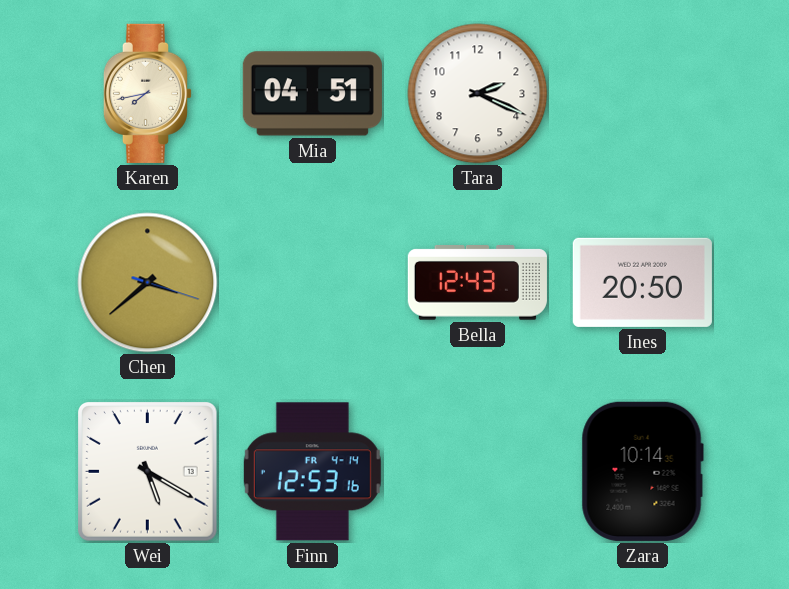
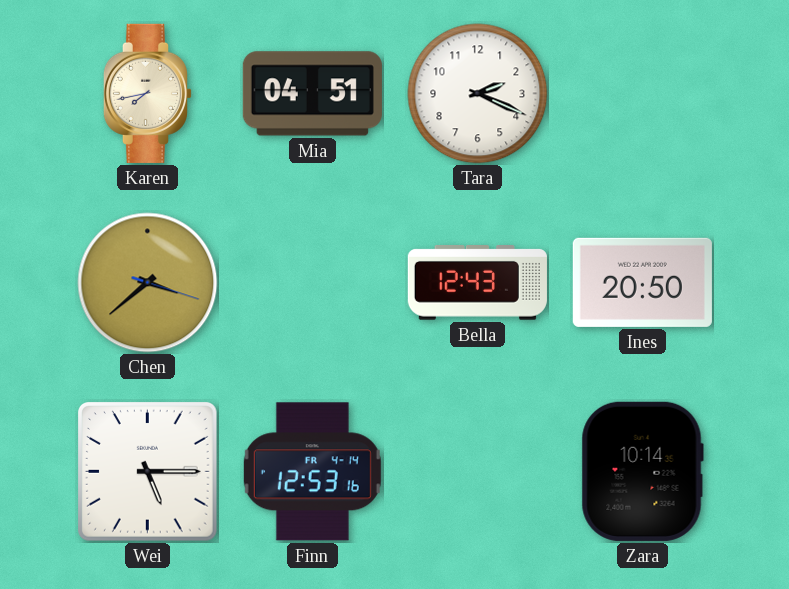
Wei: 5:20 -> 5:15 (148, 472)
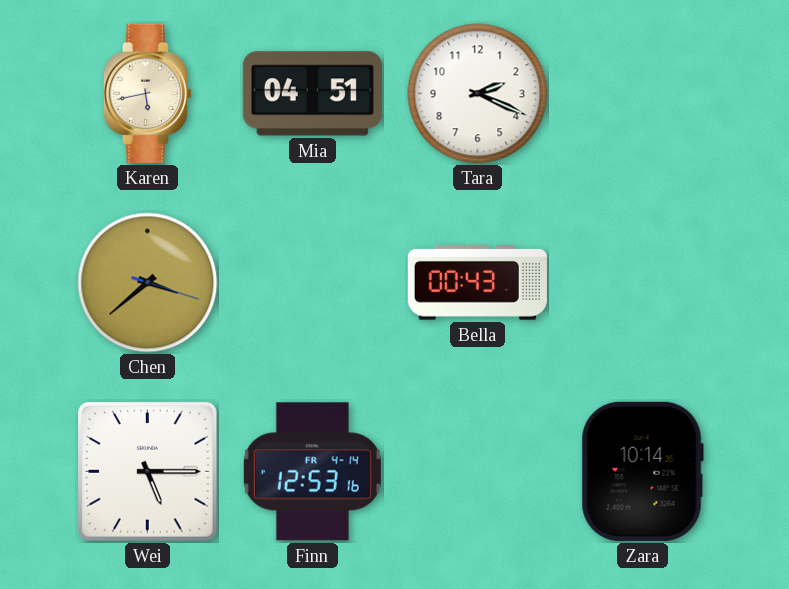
Karen: 7:43 -> 5:43 (148, 93)
Bella: 12:43 -> 00:43 (477, 283)
Ines: 20:50 -> none (642, 282)
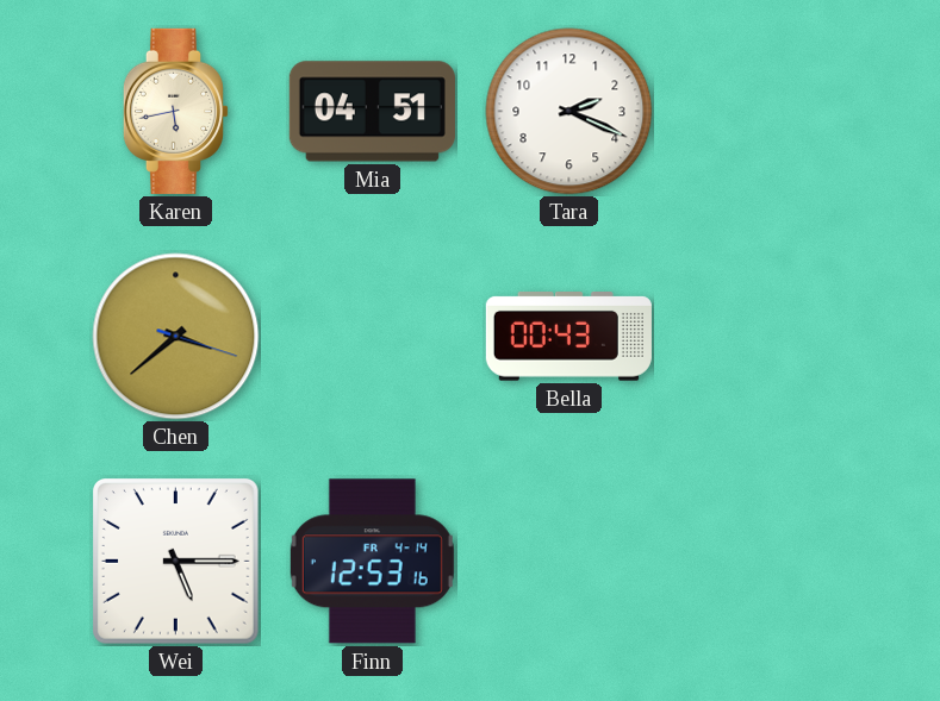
Zara: 10:14 -> none (642, 471)
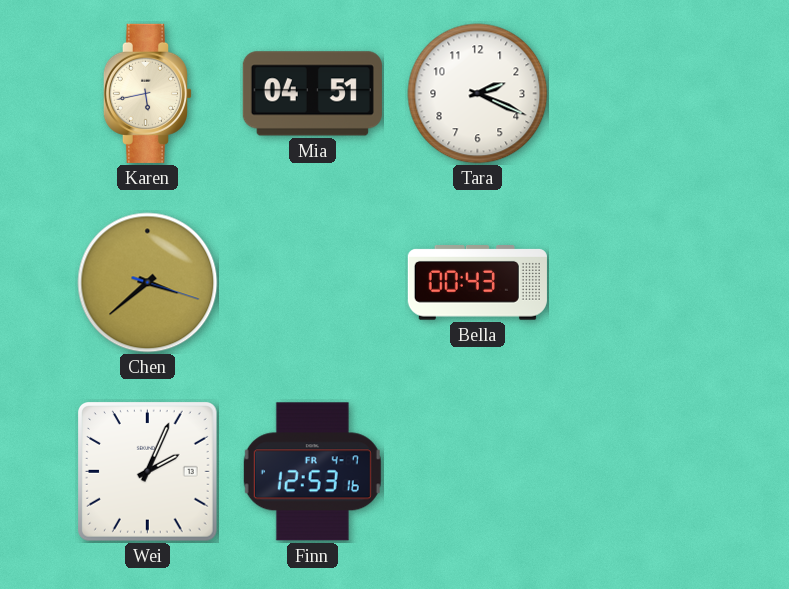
Wei: 5:15 -> 2:04 (148, 472)
Finn date: FR 4-14 -> FR 4-7 (312, 472)
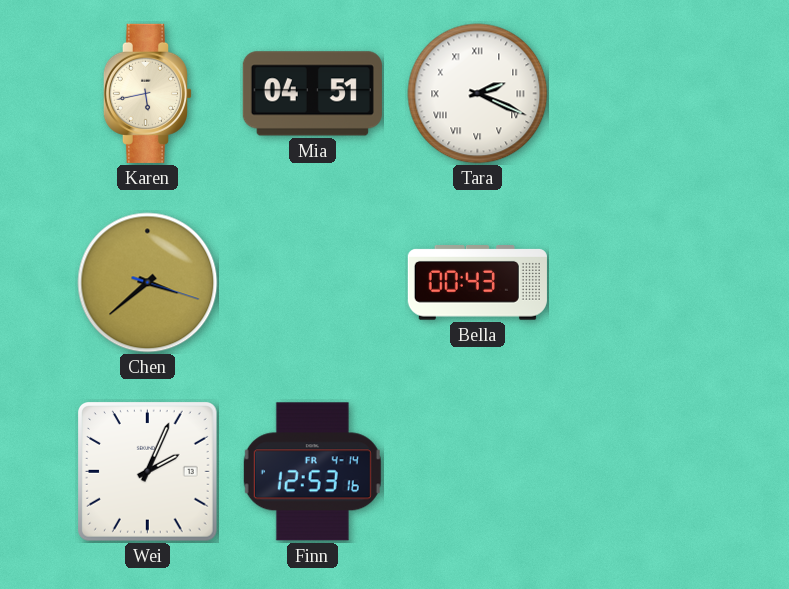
Tara numerals: Arabic -> Roman (478, 94)
Finn date: FR 4-7 -> FR 4-14 (312, 472)
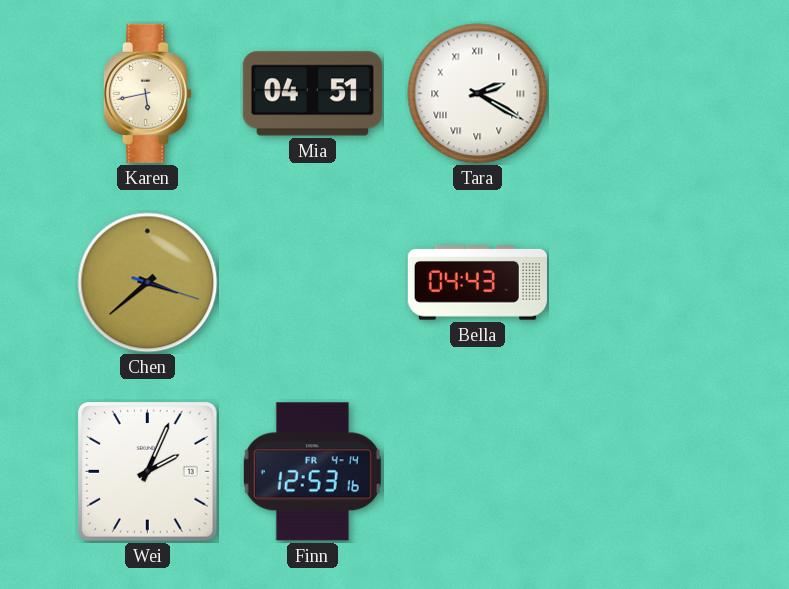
Tara: 2:19 -> 2:20 (478, 94)
Bella: 00:43 -> 04:43 (477, 283)
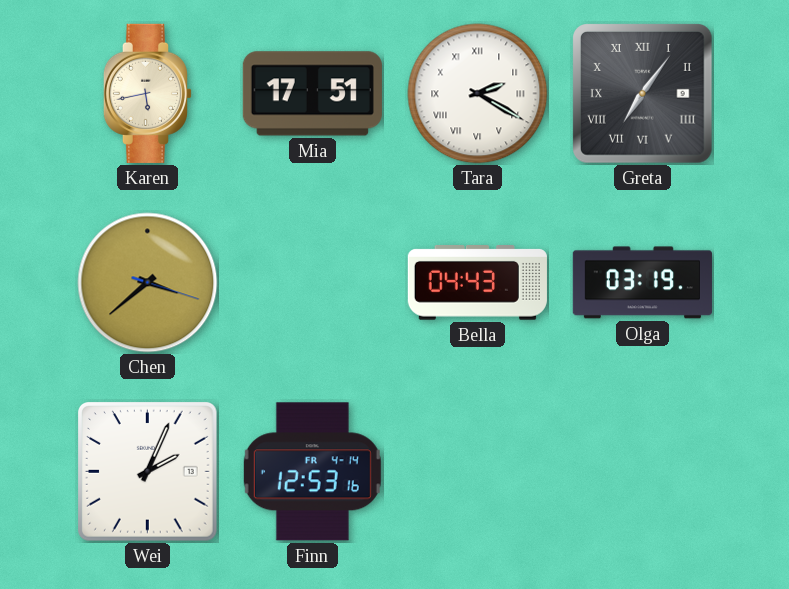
Mia: 04:51 -> 17:51 (312, 94)
Greta: none -> 7:06 (643, 94)
Olga: none -> 03:19 (642, 283)
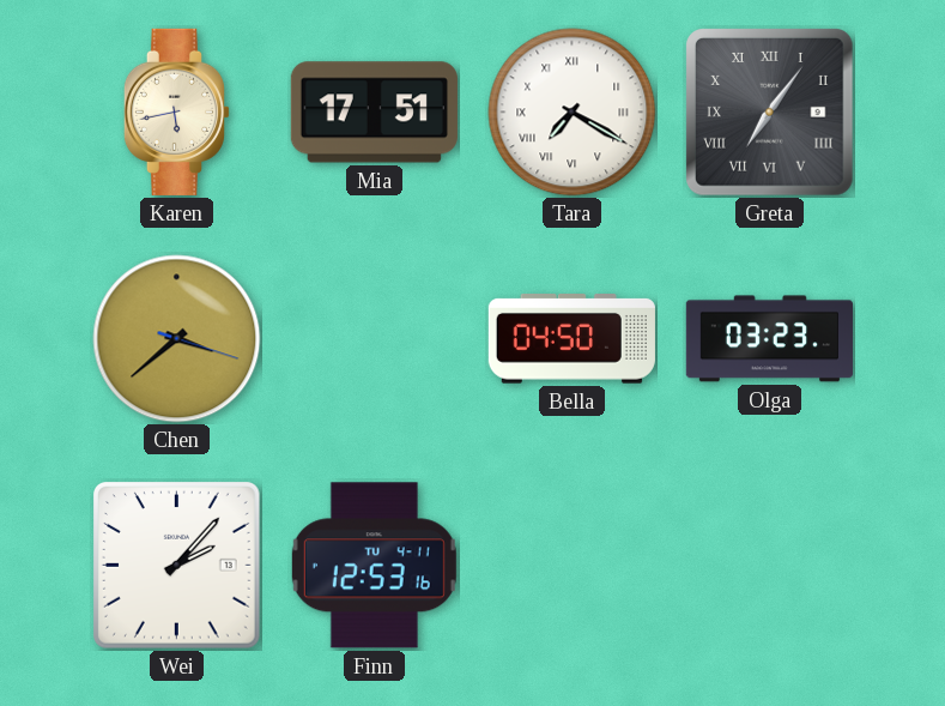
Tara: 2:20 -> 7:20 (573, 113)
Bella: 04:43 -> 04:50 (571, 339)
Olga: 03:19 -> 03:23 (769, 339)
Wei: 2:04 -> 2:07 (177, 566)
Finn date: FR 4-14 -> TU 4-11 (374, 566)
